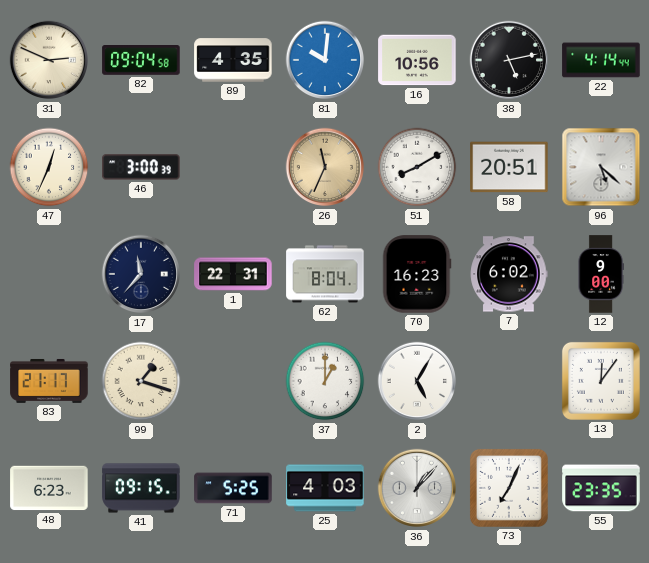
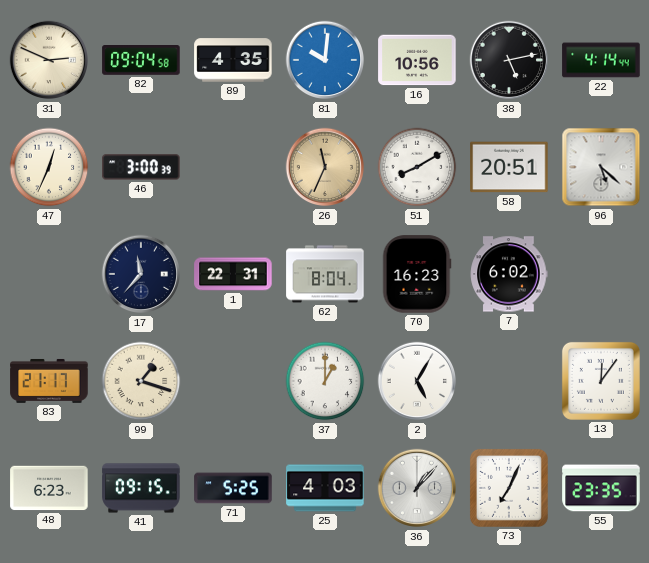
12: 9:00 -> none (601, 274)
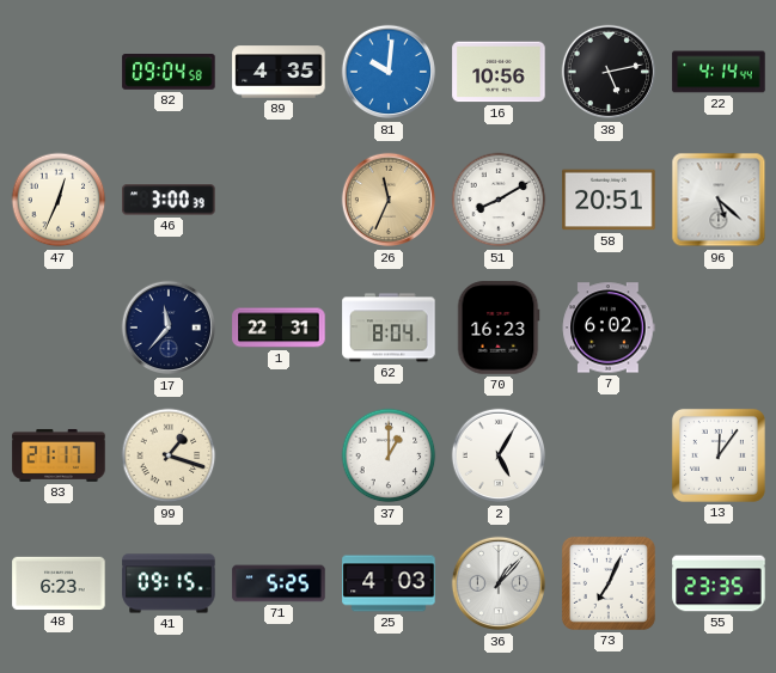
31: 2:49 -> none (49, 60)
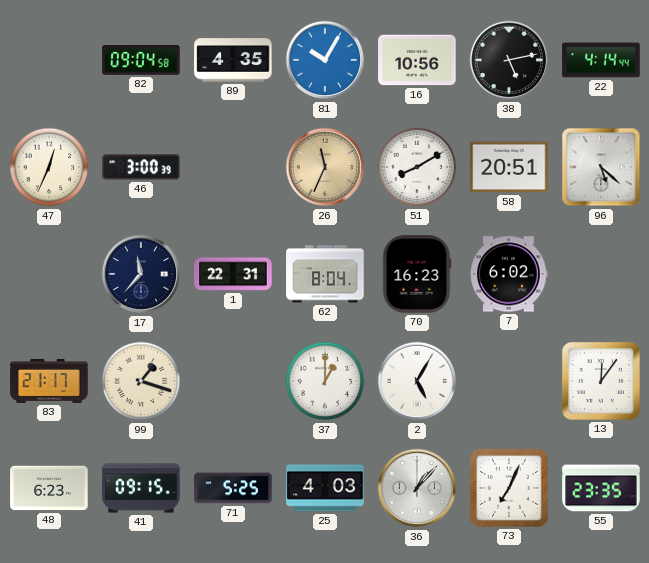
81: 10:01 -> 10:05 (325, 60)
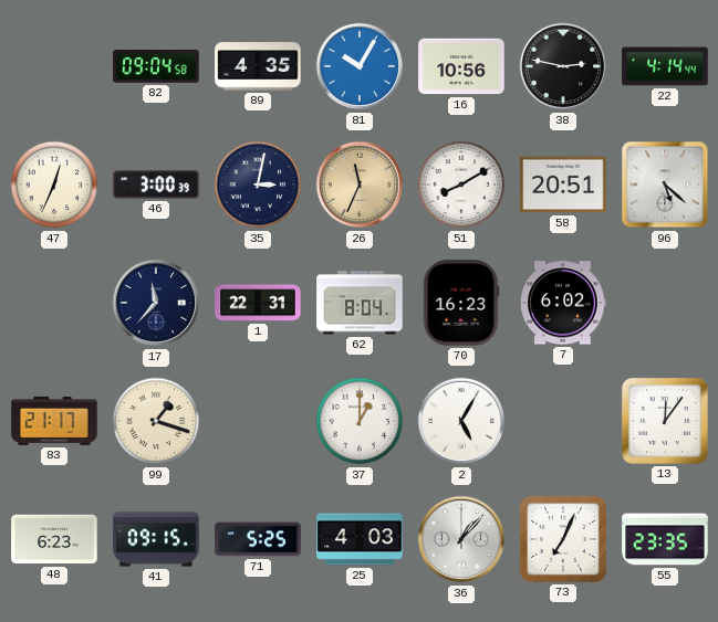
38: 5:13 -> 2:47 (563, 66)
35: none -> 3:02 (258, 185)
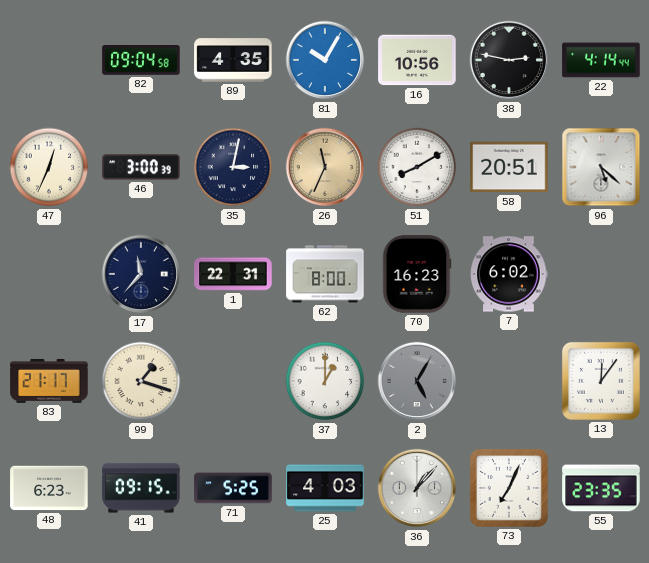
62: 8:04 -> 8:00 (325, 274)
2 dial: white -> grey (417, 381)
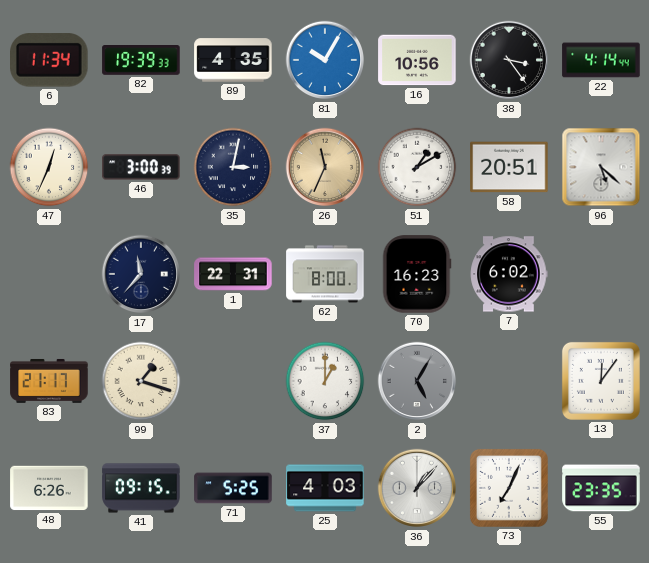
6: none -> 11:34 (50, 60)
82: 09:04 -> 19:39 (141, 61)
38: 2:47 -> 3:24 (509, 60)
51: 8:10 -> 1:10 (417, 167)
48: 6:23 -> 6:26 (49, 488)
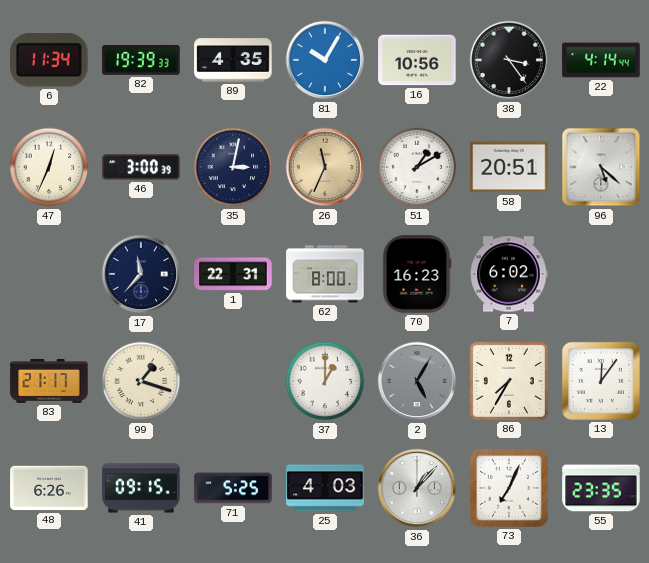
86: none -> 7:35 (509, 381)
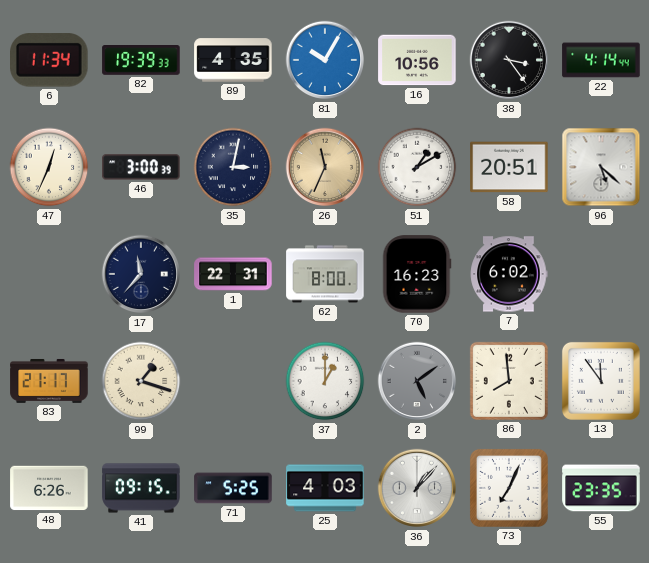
2: 5:05 -> 5:09 (417, 381)
86: 7:35 -> 7:59 (509, 381)
13: 12:06 -> 11:54 (601, 381)
